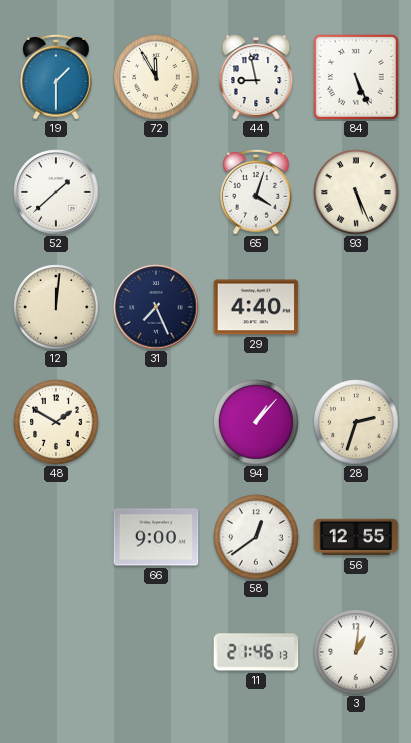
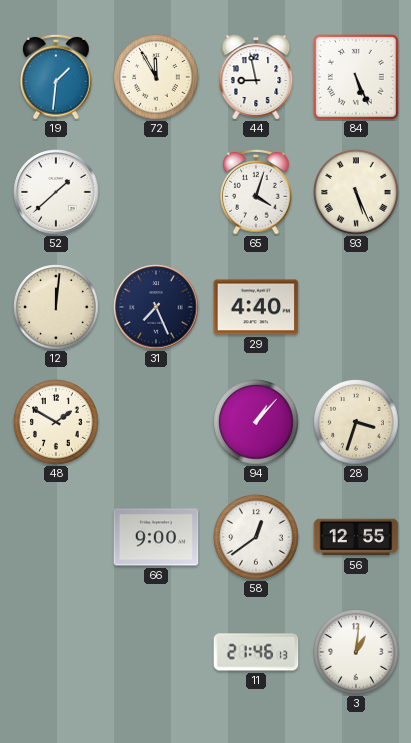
19: 1:30 -> 1:31 (56, 77)
28: 2:33 -> 3:33 (356, 422)
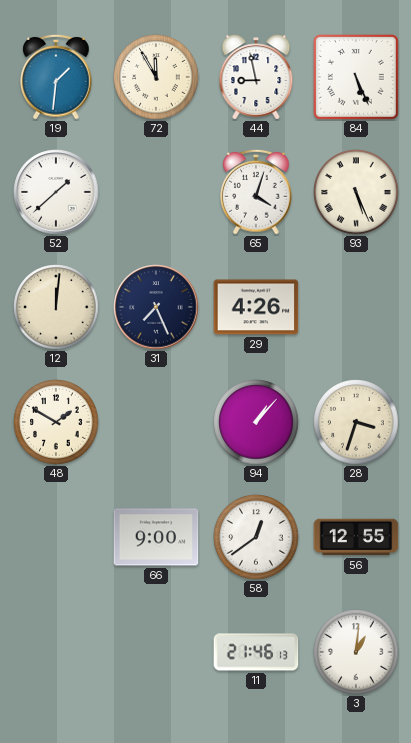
29: 4:40 -> 4:26 (256, 307)
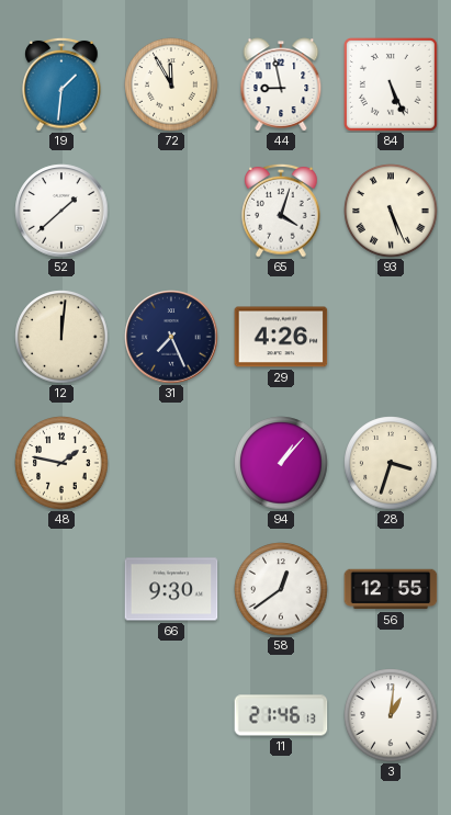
48: 1:50 -> 1:47 (61, 463)
66: 9:00 -> 9:30 (171, 589)
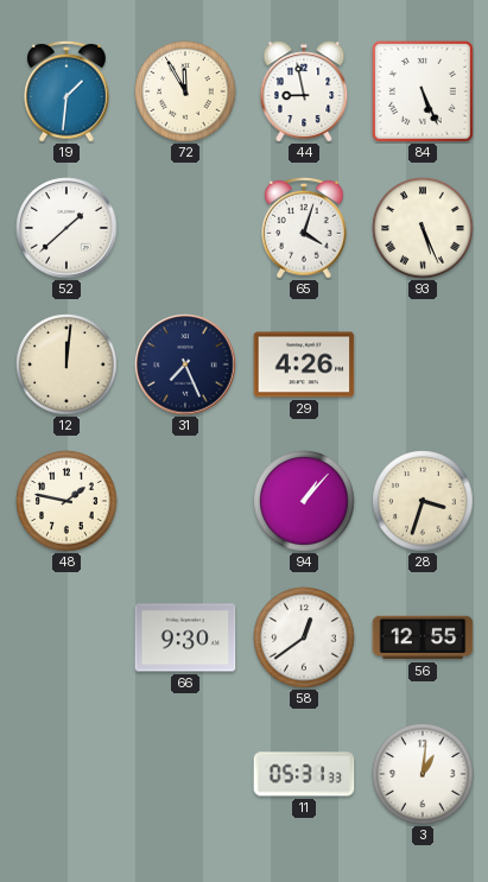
11: 21:46 -> 05:31 (304, 774)
